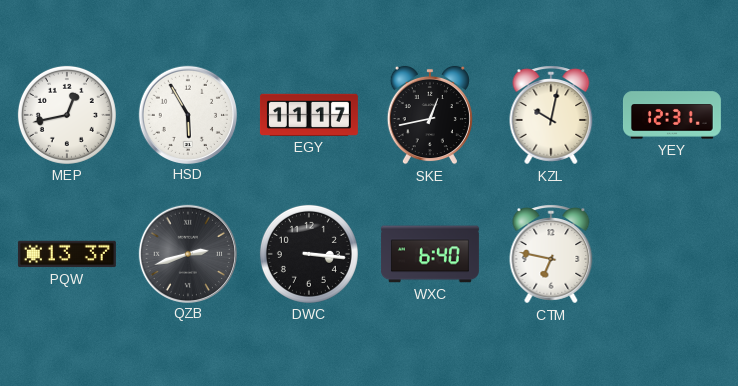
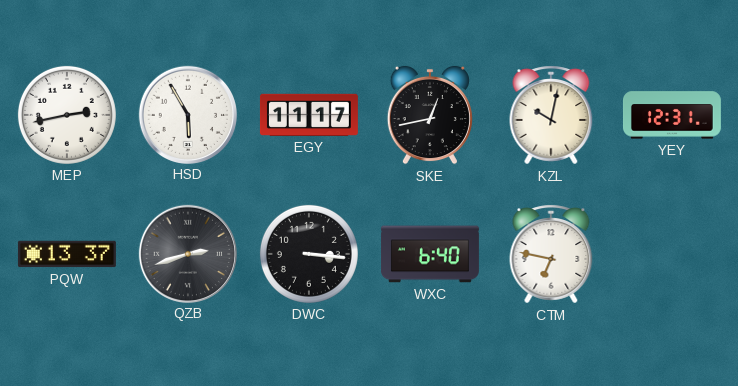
MEP: 12:43 -> 2:43 (67, 115)
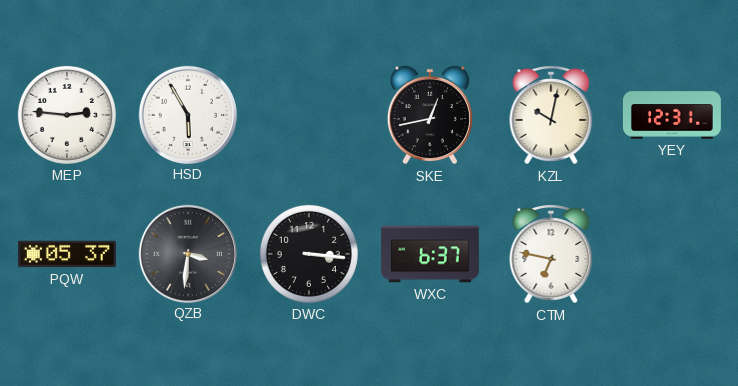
MEP: 2:43 -> 2:46 (67, 115)
EGY: 11:17 -> none (309, 115)
PQW: 13:37 -> 05:37 (67, 254)
QZB: 2:42 -> 3:31 (187, 253)
WXC: 6:40 -> 6:37 (430, 254)
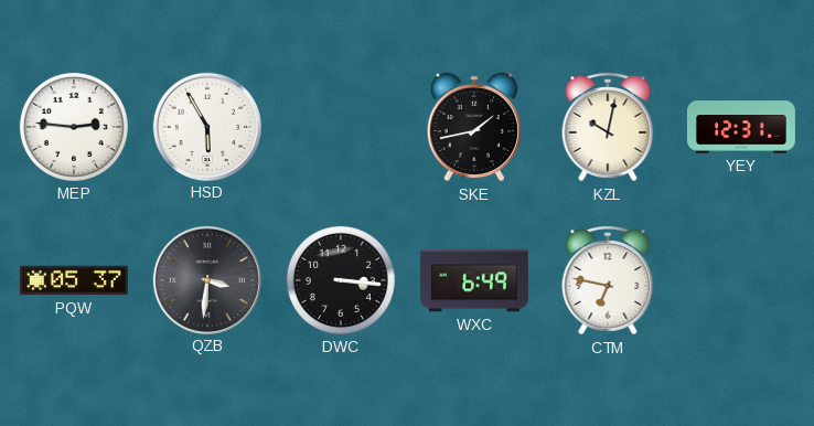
SKE: 12:43 -> 1:43 (474, 127)
WXC: 6:37 -> 6:49 (474, 280)
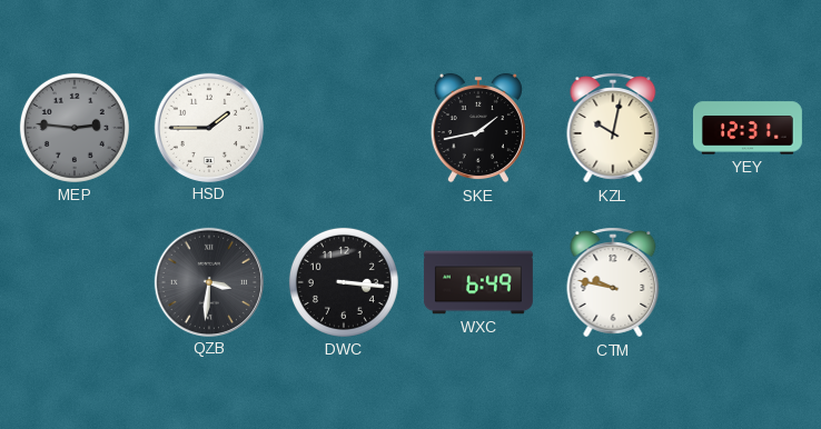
MEP dial: white -> grey (75, 128)
HSD: 5:55 -> 1:45 (208, 127)
PQW: 05:37 -> none (74, 280)
CTM: 6:47 -> 9:47 (613, 282)
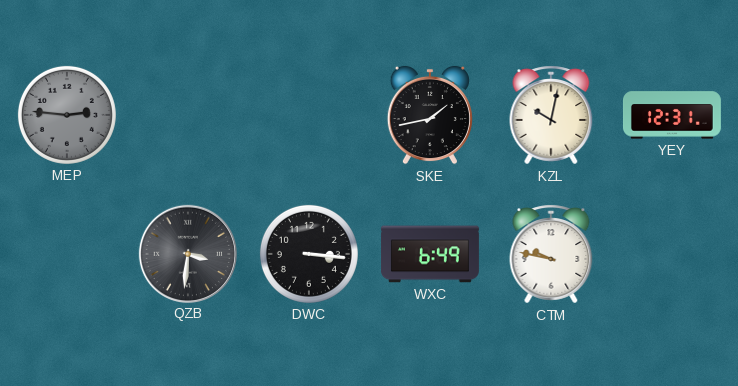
HSD: 1:45 -> none (208, 127)
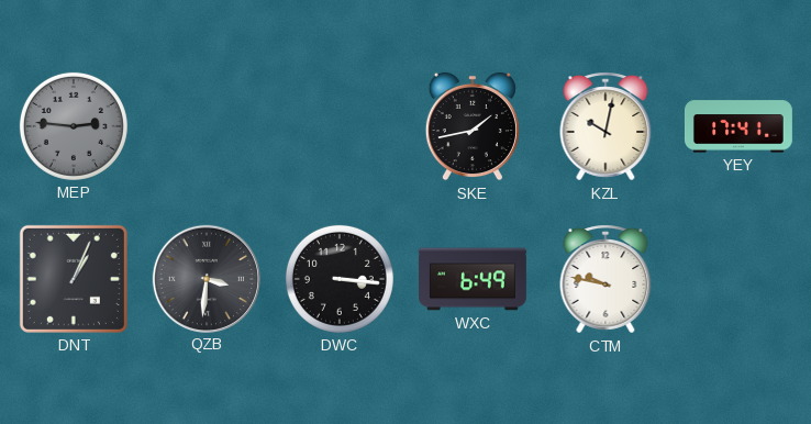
YEY: 12:31 -> 17:41 (738, 126)
DNT: none -> 1:04 (74, 279)
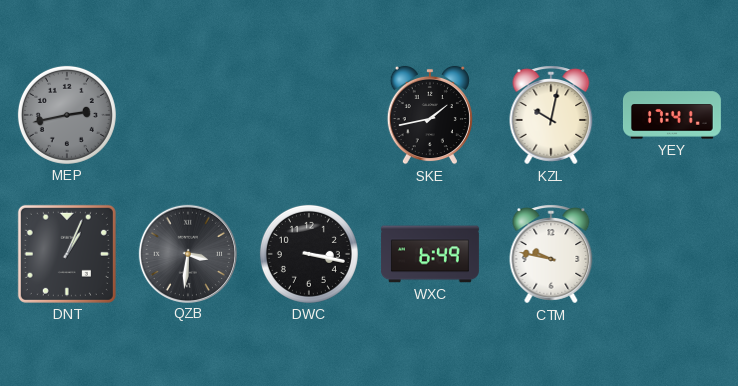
MEP: 2:46 -> 2:43 (67, 115)
DWC: 3:16 -> 3:17 (309, 254)
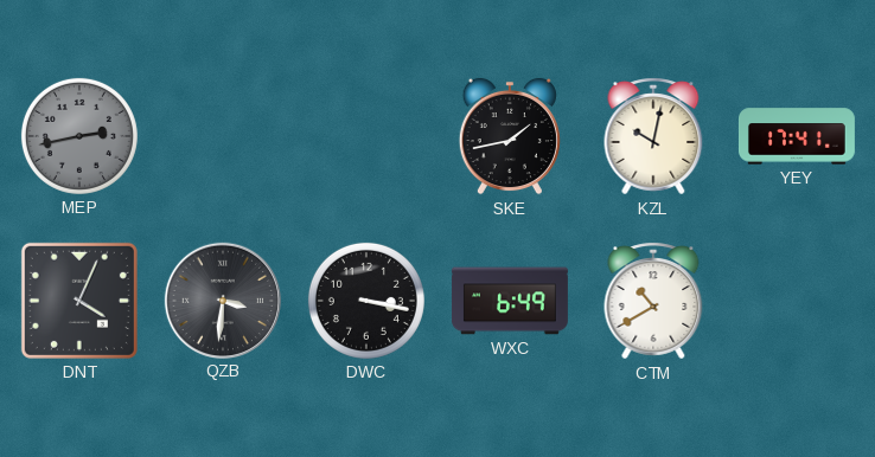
DNT: 1:04 -> 4:04 (79, 301)
CTM: 9:47 -> 10:40 (653, 301)
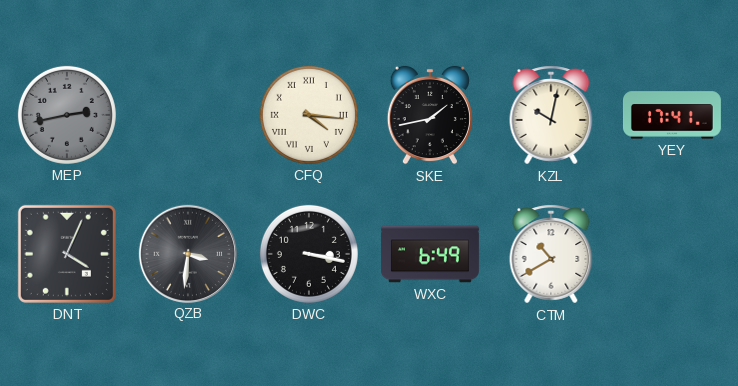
CFQ: none -> 4:16 (309, 115)
